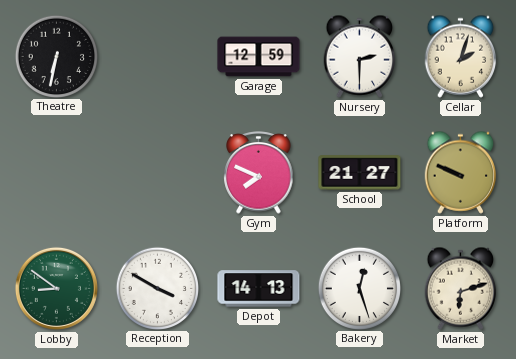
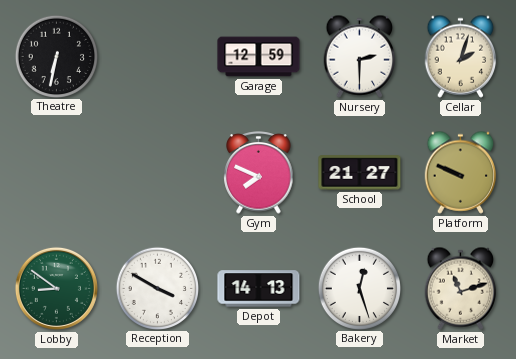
Market: 6:12 -> 11:12 (461, 288)
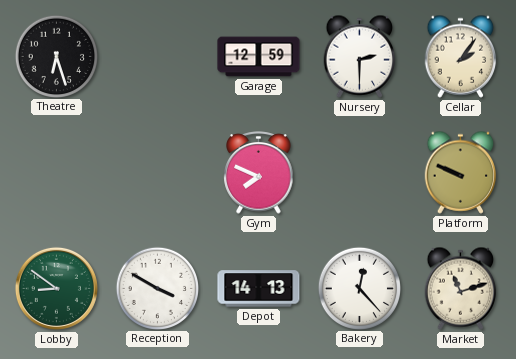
Theatre: 6:32 -> 6:27 (56, 56)
Cellar: 2:03 -> 2:06 (461, 56)
School: 21:27 -> none (360, 173)
Bakery: 12:27 -> 12:23 (359, 288)
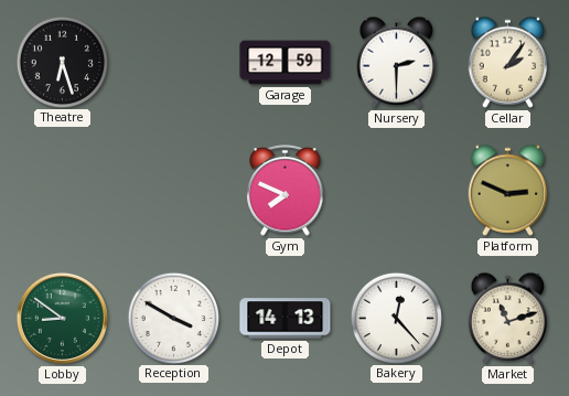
Platform: 9:49 -> 2:49 (508, 190)
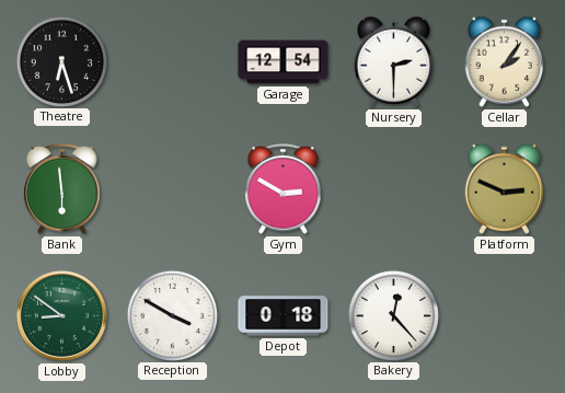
Garage: 12:59 -> 12:54 (284, 62)
Bank: none -> 5:59 (62, 189)
Gym: 7:49 -> 2:50 (284, 189)
Depot: 14:13 -> 0:18 (284, 316)
Market: 11:12 -> none (508, 318)
